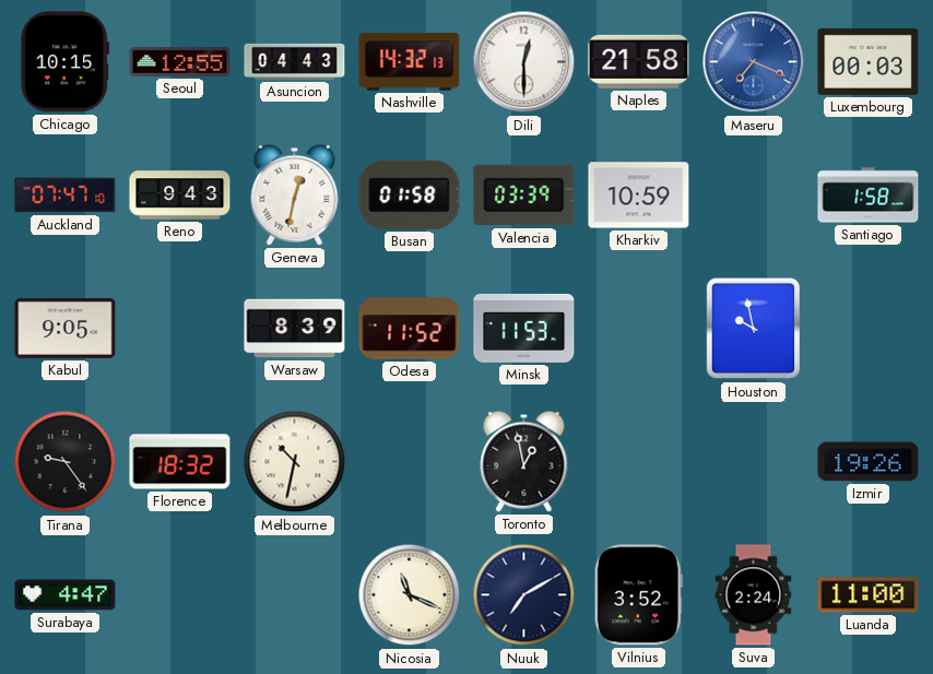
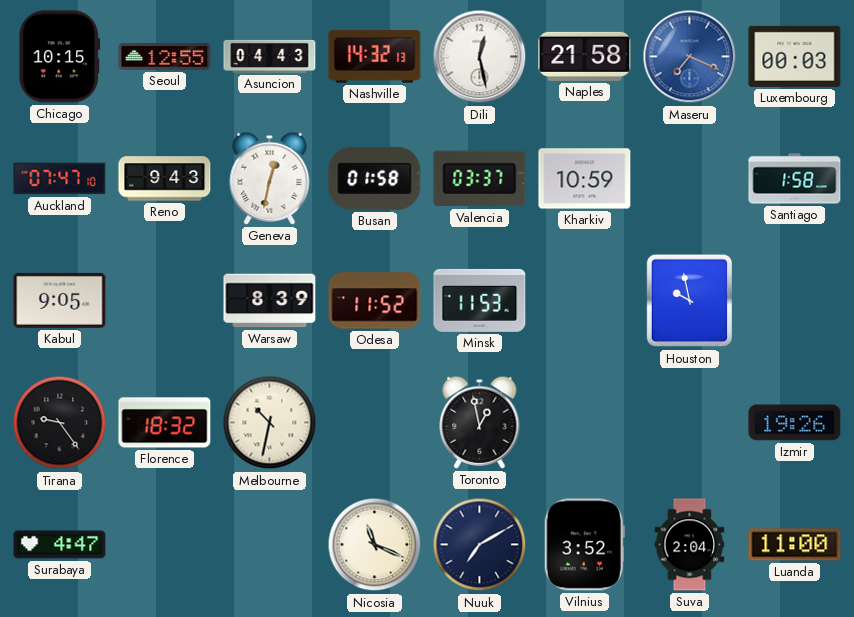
Dili: 12:30 -> 12:28 (480, 57)
Valencia: 03:39 -> 03:37 (480, 179)
Suva: 2:24 -> 2:04 (690, 545)
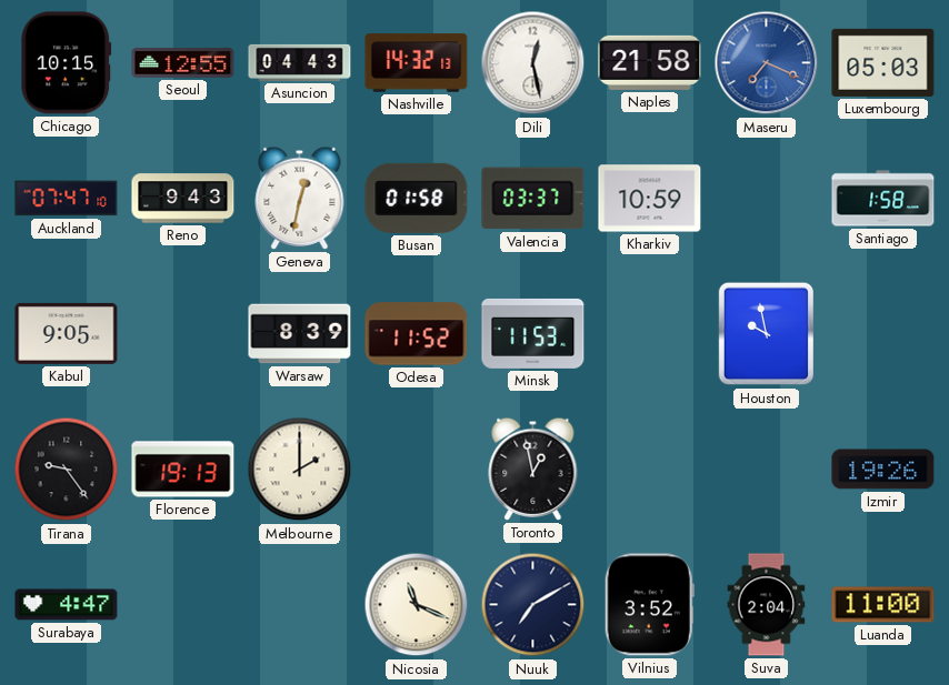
Luxembourg: 00:03 -> 05:03 (883, 62)
Florence: 18:32 -> 19:13 (183, 470)
Melbourne: 10:32 -> 2:00 (300, 470)
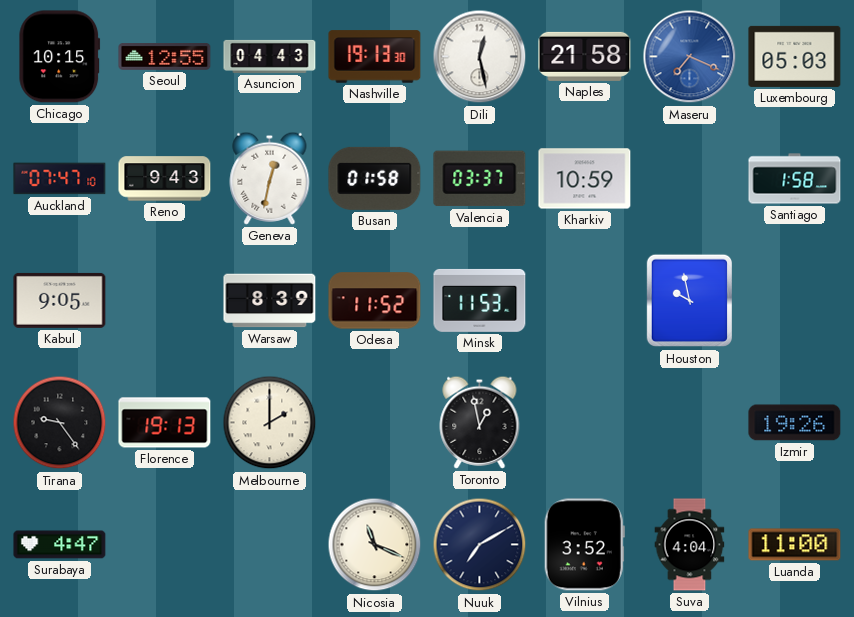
Nashville: 14:32 -> 19:13 (375, 57)
Suva: 2:04 -> 4:04 (690, 545)
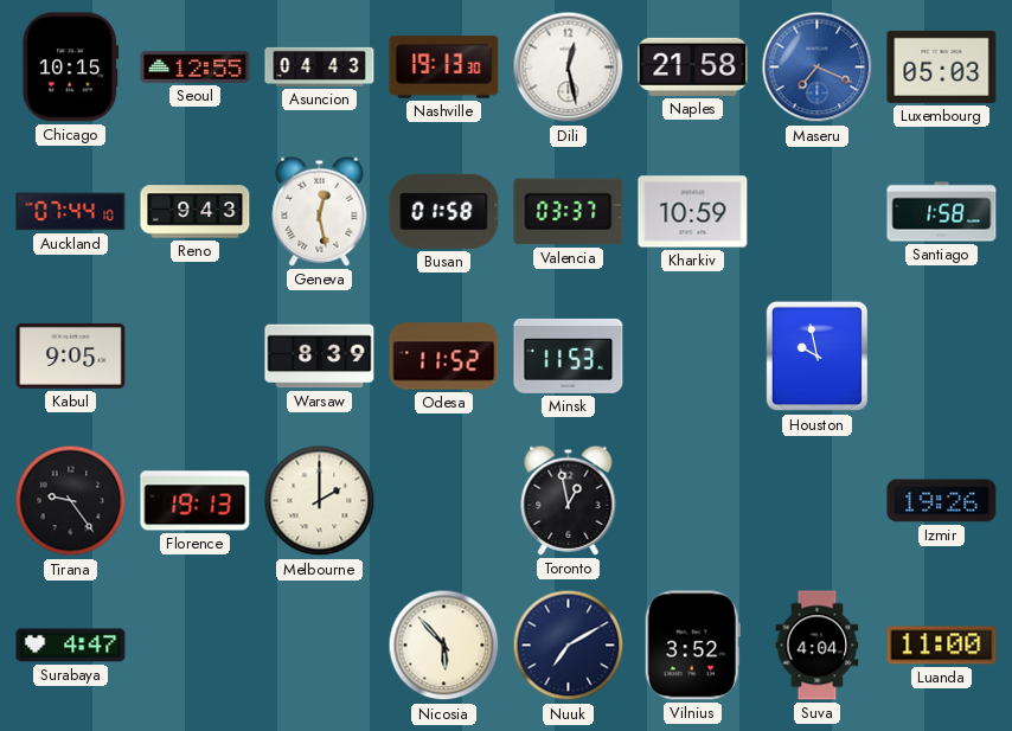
Auckland: 07:47 -> 07:44 (71, 212)
Geneva: 12:32 -> 12:28 (320, 211)
Nicosia: 11:19 -> 5:53 (444, 646)
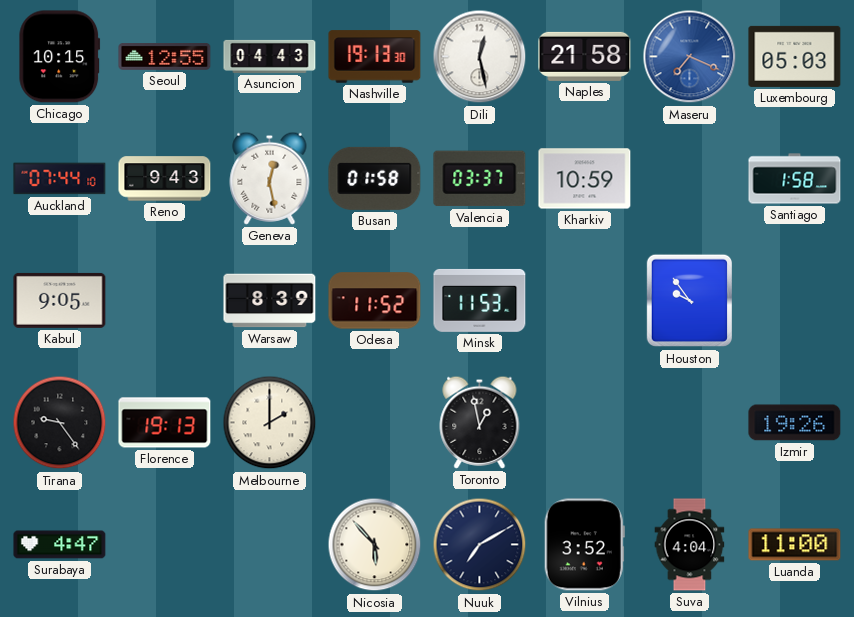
Houston: 9:58 -> 9:54 (689, 301)
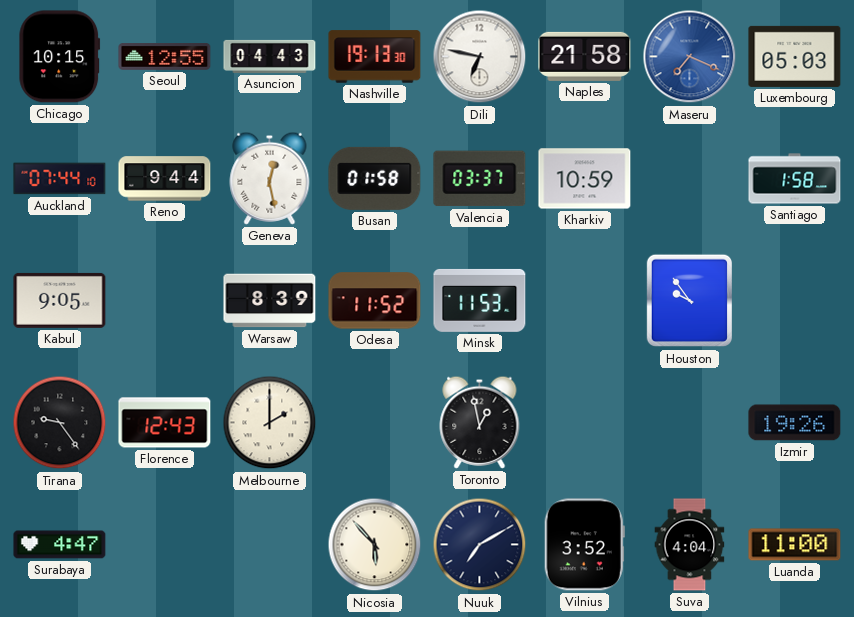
Dili: 12:28 -> 6:47 (480, 57)
Reno: 9:43 -> 9:44 (165, 179)
Florence: 19:13 -> 12:43 (165, 423)
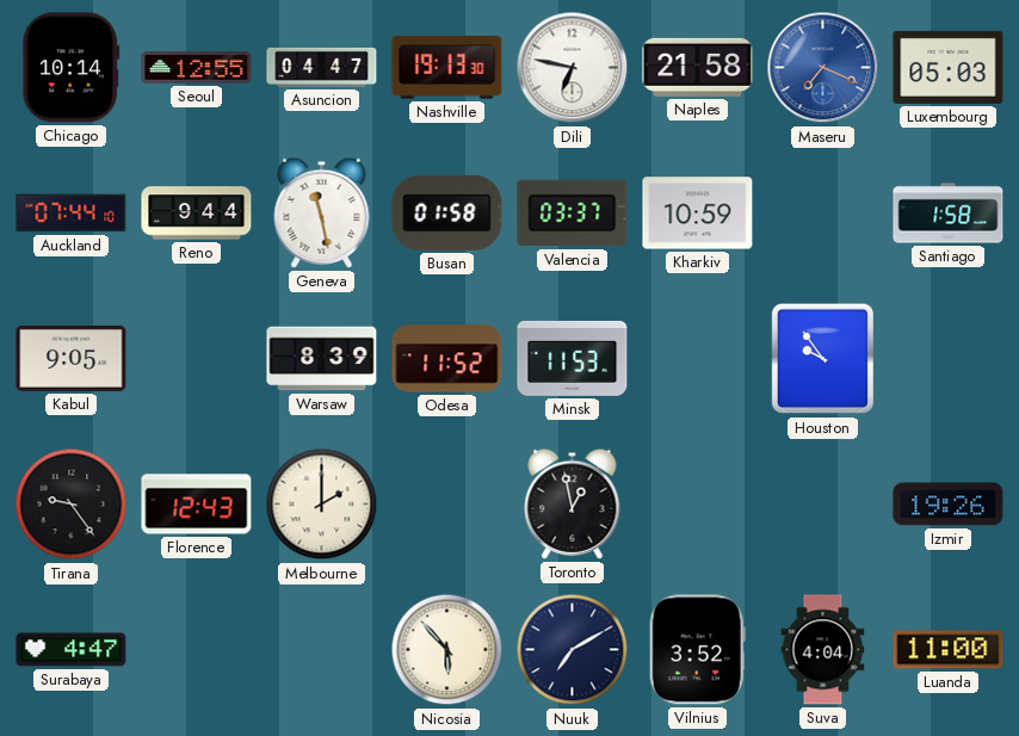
Chicago: 10:15 -> 10:14 (72, 68)
Asuncion: 04:43 -> 04:47 (322, 67)
Geneva: 12:28 -> 11:28 (322, 212)
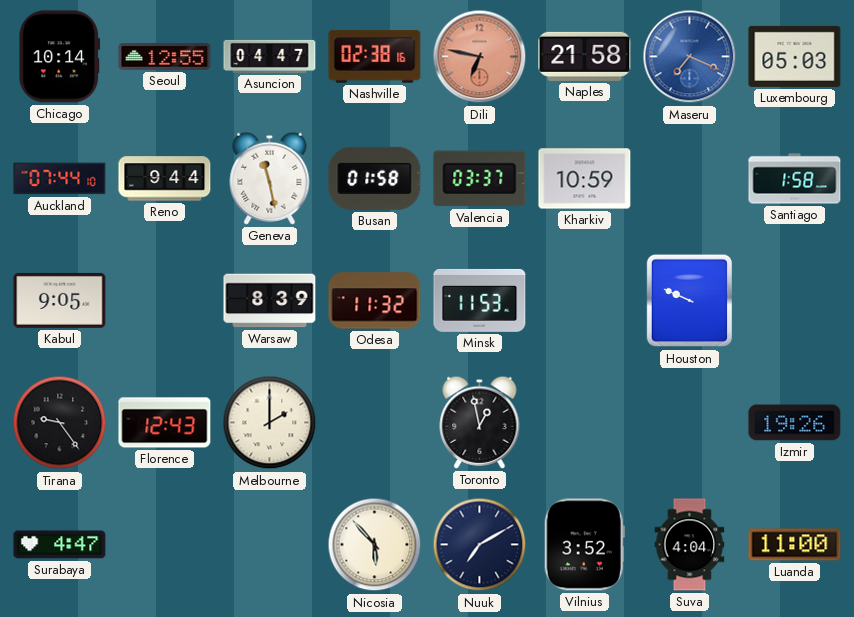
Nashville: 19:13 -> 02:38 (375, 57)
Dili dial: white -> salmon (480, 57)
Odesa: 11:52 -> 11:32 (375, 301)
Houston: 9:54 -> 9:49 (689, 301)
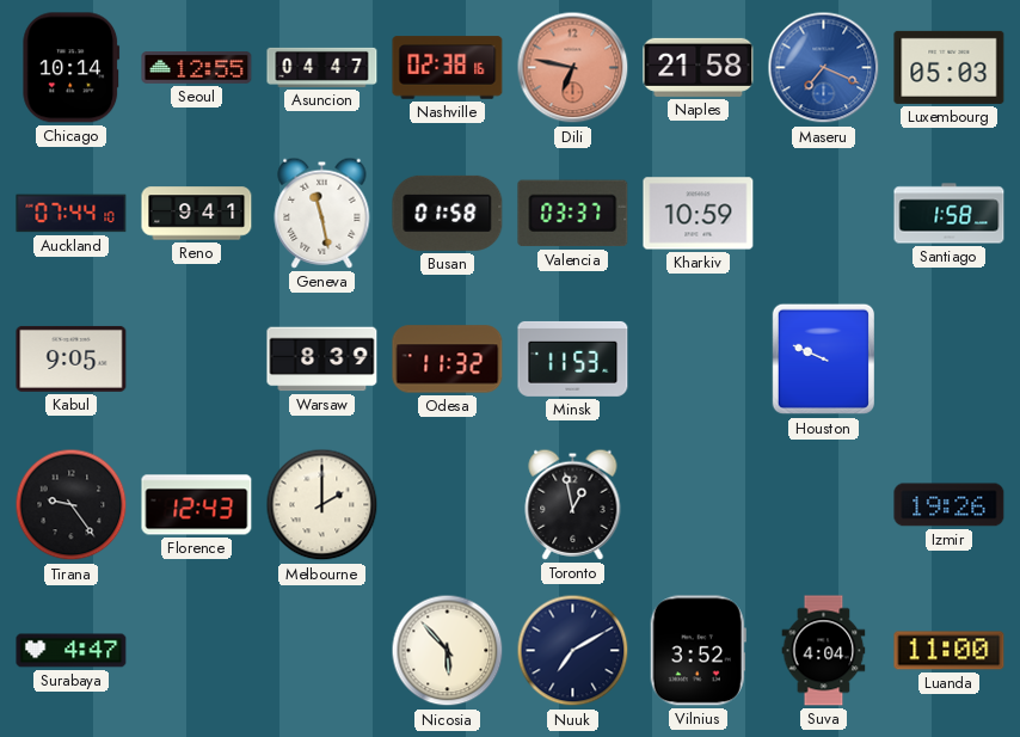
Reno: 9:44 -> 9:41 (197, 214)
